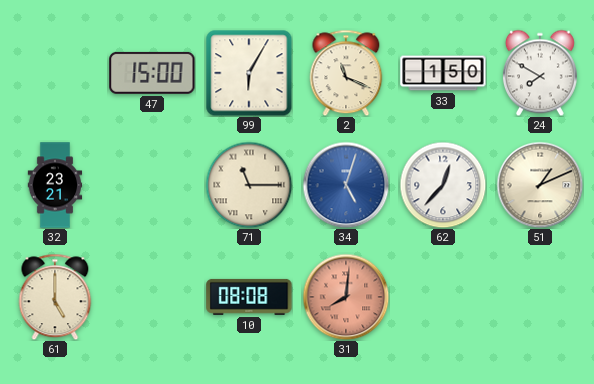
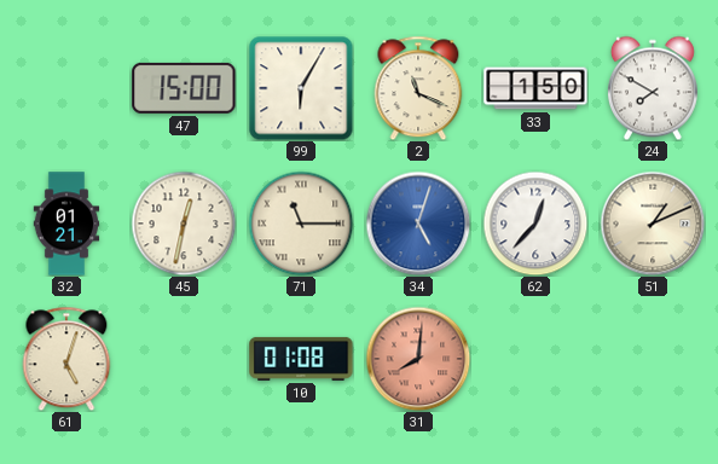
32: 23:21 -> 01:21 (66, 224)
45: none -> 12:32 (184, 224)
61: 5:00 -> 5:03 (66, 359)
10: 08:08 -> 01:08 (301, 359)
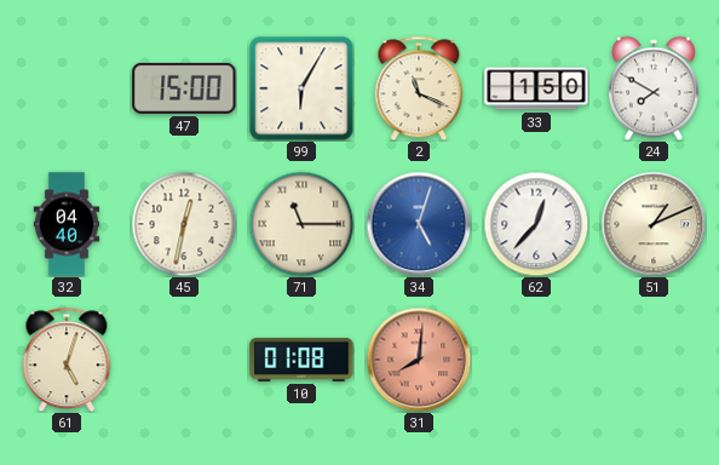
32: 01:21 -> 04:40 (67, 224)
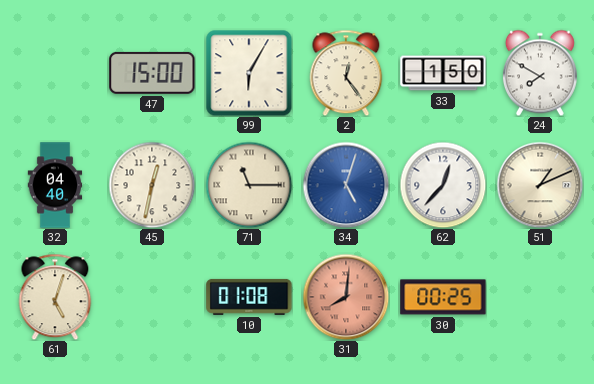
2: 11:19 -> 12:24 (346, 73)
30: none -> 00:25 (443, 297)
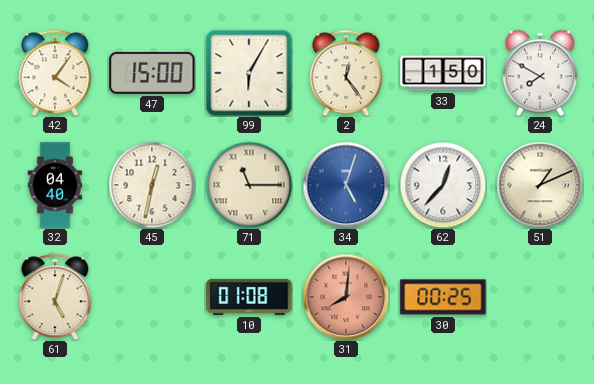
42: none -> 4:06 (55, 73)
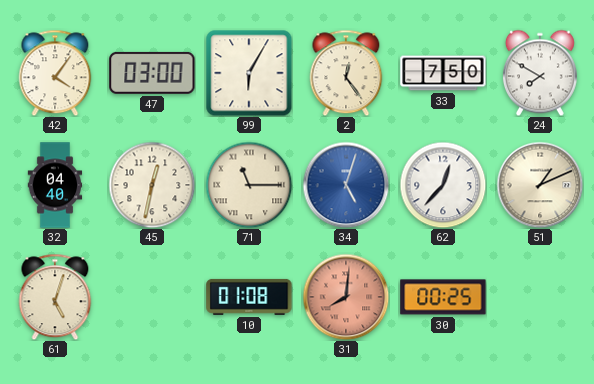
47: 15:00 -> 03:00 (152, 73)
33: 1:50 -> 7:50 (443, 73)
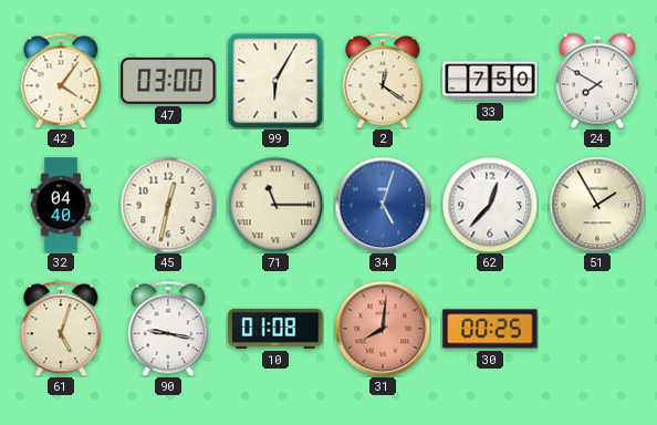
2: 12:24 -> 12:21 (383, 81)
51: 1:11 -> 1:55 (597, 205)
90: none -> 9:17 (168, 329)
